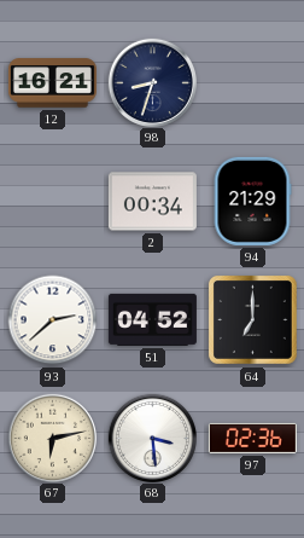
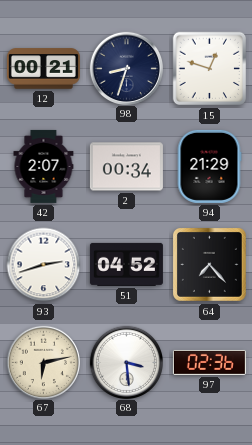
12: 16:21 -> 00:21 (43, 69)
15: none -> 12:48 (210, 69)
42: none -> 2:07 (44, 166)
93: 2:38 -> 2:42 (44, 265)
64: 7:00 -> 7:23 (209, 264)
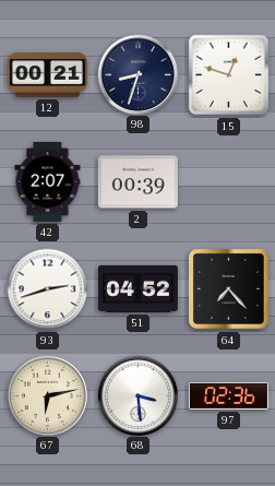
2: 00:34 -> 00:39 (137, 182)
94: 21:29 -> none (209, 166)
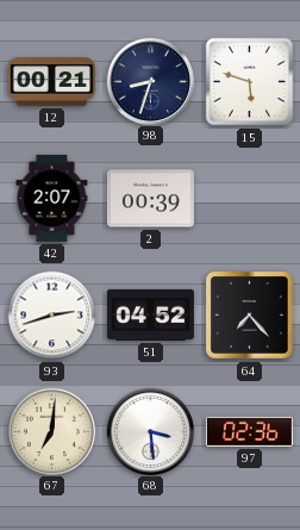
15: 12:48 -> 5:48 (250, 82)
67: 6:13 -> 7:01 (51, 431)
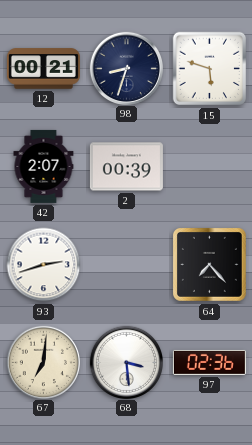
51: 04:52 -> none (150, 314)
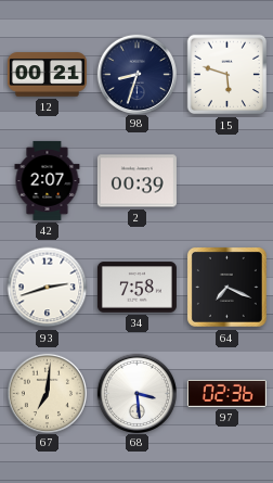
34: none -> 7:58 (136, 288)
64: 7:23 -> 7:19 (226, 287)
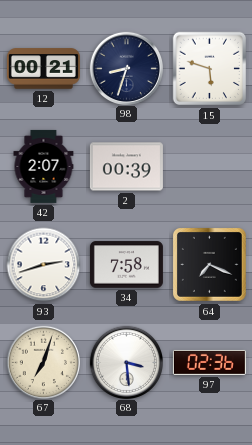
67: 7:01 -> 7:03 (43, 362)
